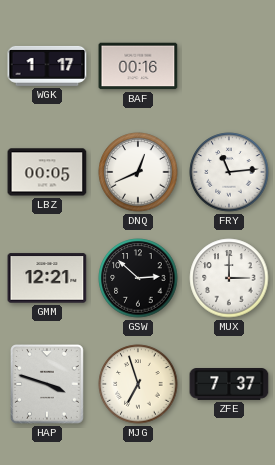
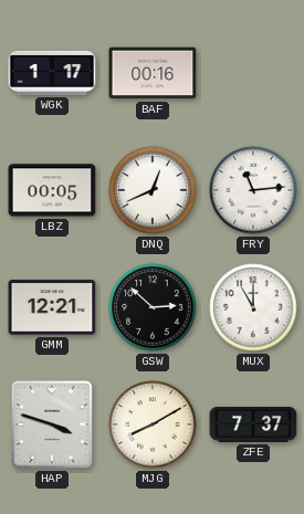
MUX: 3:00 -> 11:00 (253, 307)
MJG: 6:57 -> 8:10 (153, 424)
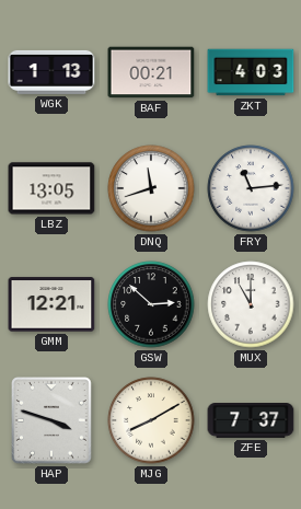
WGK: 1:17 -> 1:13 (51, 72)
BAF: 00:16 -> 00:21 (151, 72)
ZKT: none -> 4:03 (251, 72)
LBZ: 00:05 -> 13:05 (51, 188)
DNQ: 12:41 -> 11:42 (151, 188)
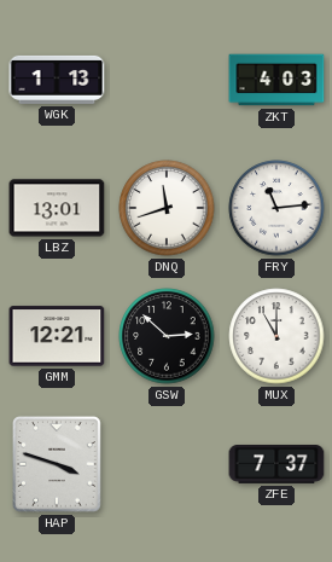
BAF: 00:21 -> none (151, 72)
LBZ: 13:05 -> 13:01 (57, 208)
MJG: 8:10 -> none (151, 420)
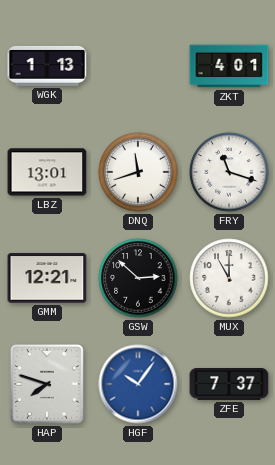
ZKT: 4:03 -> 4:01 (229, 66)
FRY: 11:14 -> 11:18 (229, 172)
HAP: 3:48 -> 7:48 (47, 384)
HGF: none -> 10:06 (138, 384)
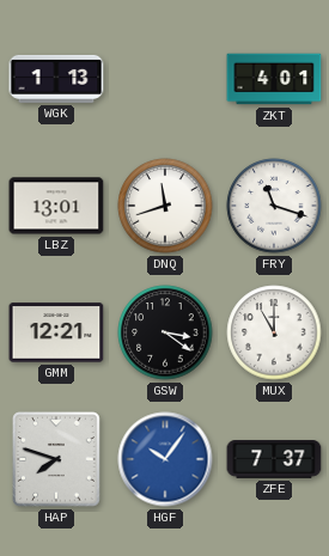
GSW: 2:52 -> 3:21 (165, 332)
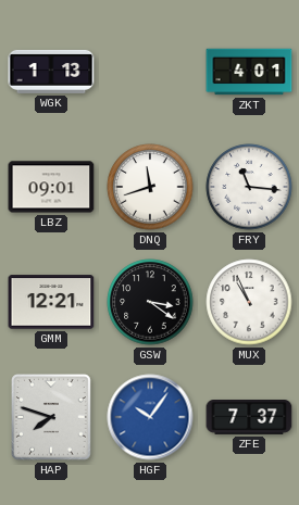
LBZ: 13:01 -> 09:01 (51, 187)
FRY: 11:18 -> 11:16 (249, 187)
MUX: 11:00 -> 10:56 (249, 302)
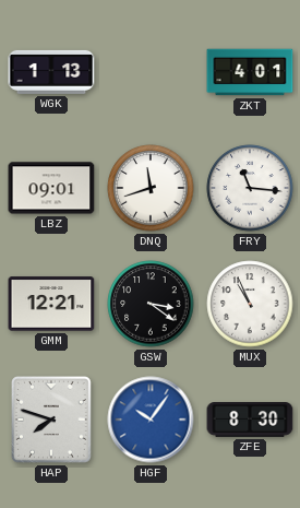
ZFE: 7:37 -> 8:30 (250, 421)
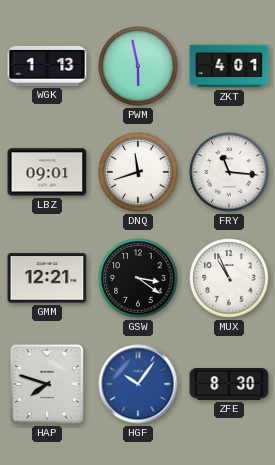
PWM: none -> 5:58 (138, 66)
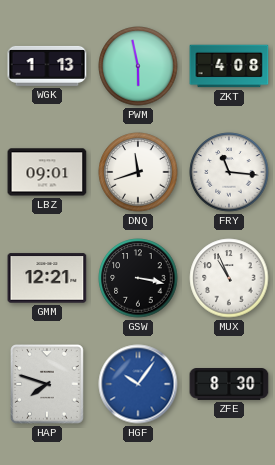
ZKT: 4:01 -> 4:08 (229, 66)
GSW: 3:21 -> 3:17 (138, 278)
